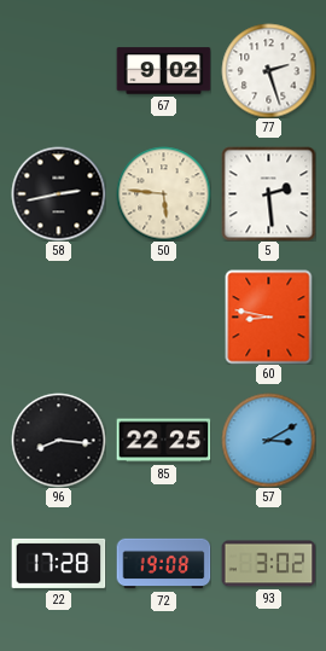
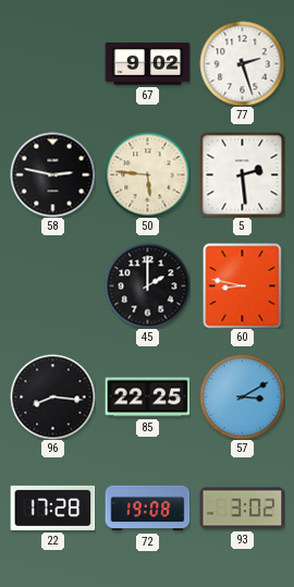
58: 2:43 -> 2:47 (52, 174)
45: none -> 2:00 (147, 285)
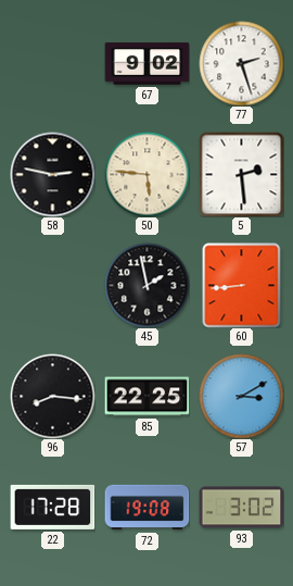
45: 2:00 -> 1:58 (146, 285)
60: 8:47 -> 8:44 (242, 285)
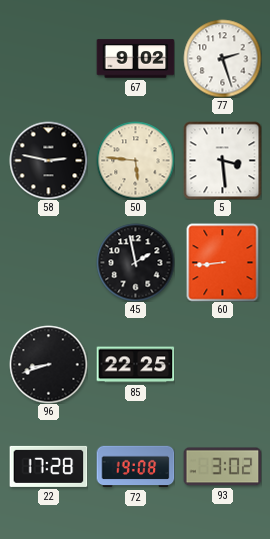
5: 2:29 -> 3:29 (222, 160)
96: 8:16 -> 8:42 (48, 364)
57: 3:10 -> none (241, 396)
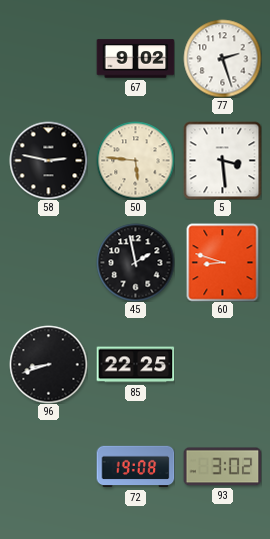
60: 8:44 -> 8:48 (223, 262)
22: 17:28 -> none (48, 466)
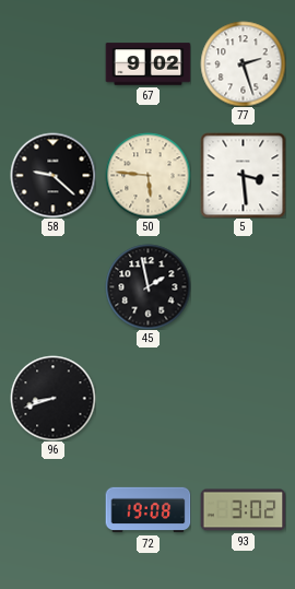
58: 2:47 -> 9:22 (52, 175)
60: 8:48 -> none (223, 262)
85: 22:25 -> none (135, 365)
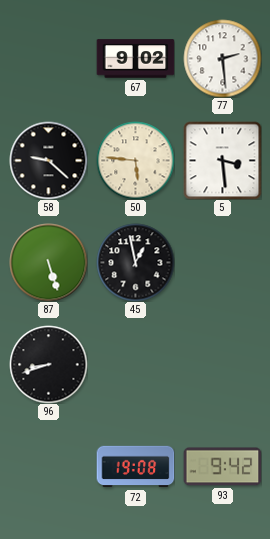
77: 2:27 -> 2:29 (222, 58)
87: none -> 5:27 (48, 262)
45: 1:58 -> 12:58 (135, 262)
93: 3:02 -> 9:42 (222, 467)
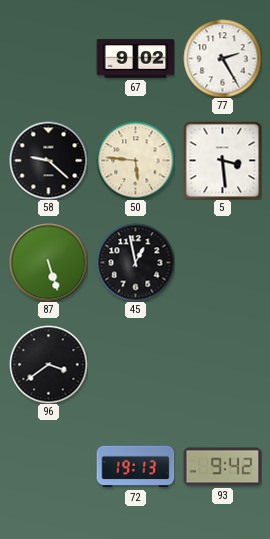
77: 2:29 -> 2:25 (222, 58)
96: 8:42 -> 3:39 (48, 364)
72: 19:08 -> 19:13 (135, 467)
